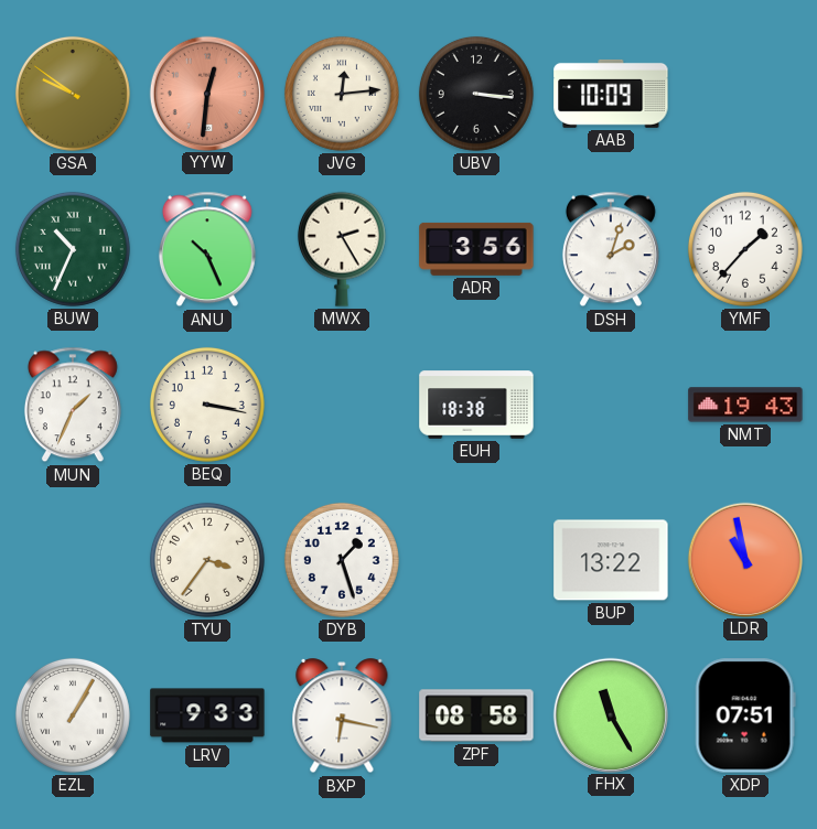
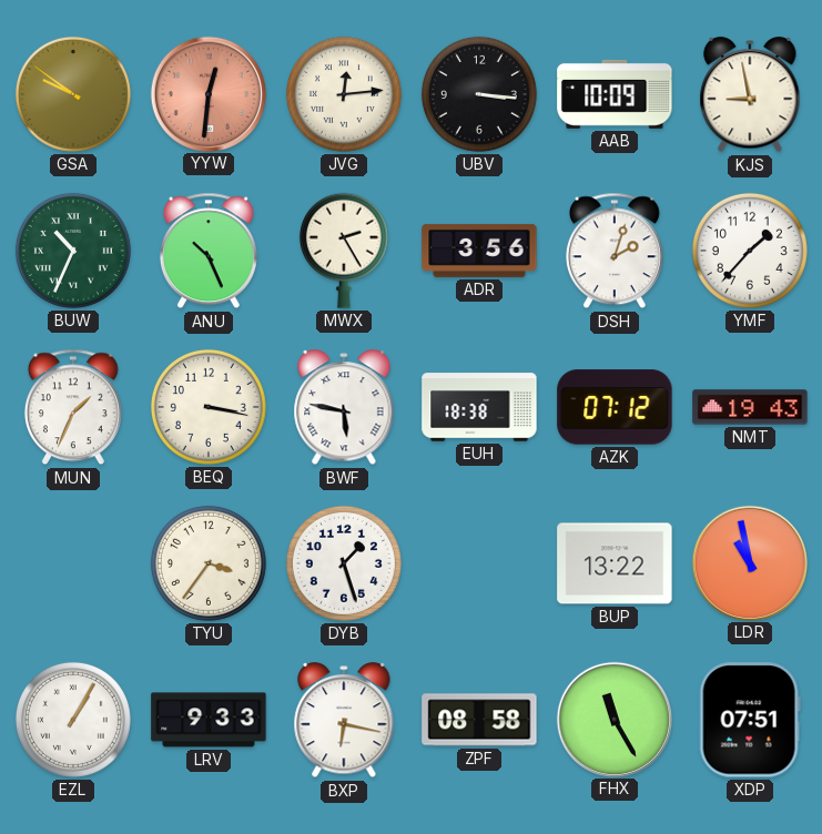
KJS: none -> 8:58 (750, 95)
BWF: none -> 5:47 (344, 408)
AZK: none -> 07:12 (615, 407)
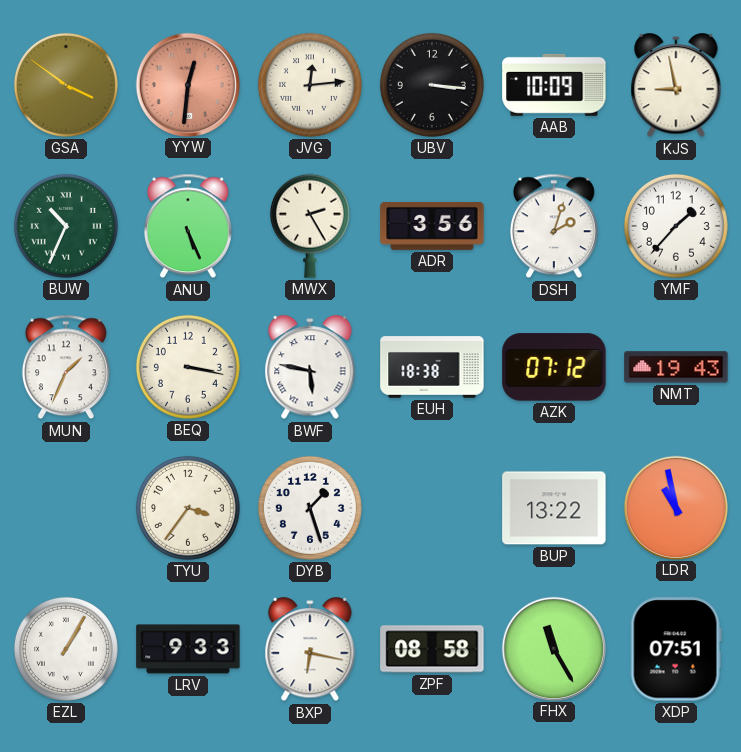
GSA: 9:51 -> 3:51 (66, 85)
ANU: 10:26 -> 5:26 (188, 226)
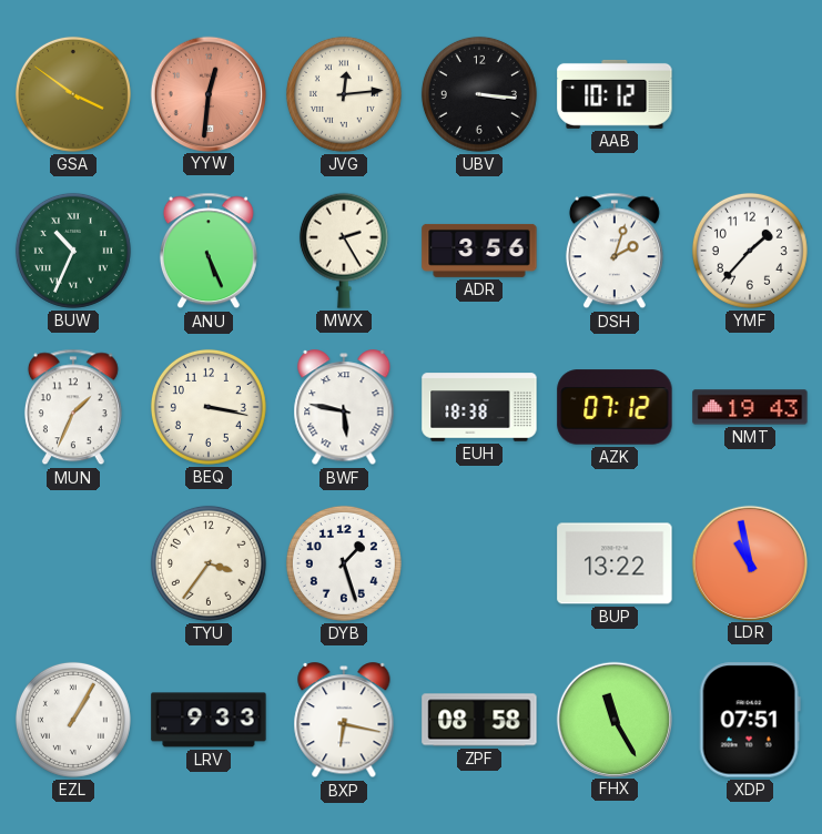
AAB: 10:09 -> 10:12 (615, 94)
KJS: 8:58 -> none (676, 86)
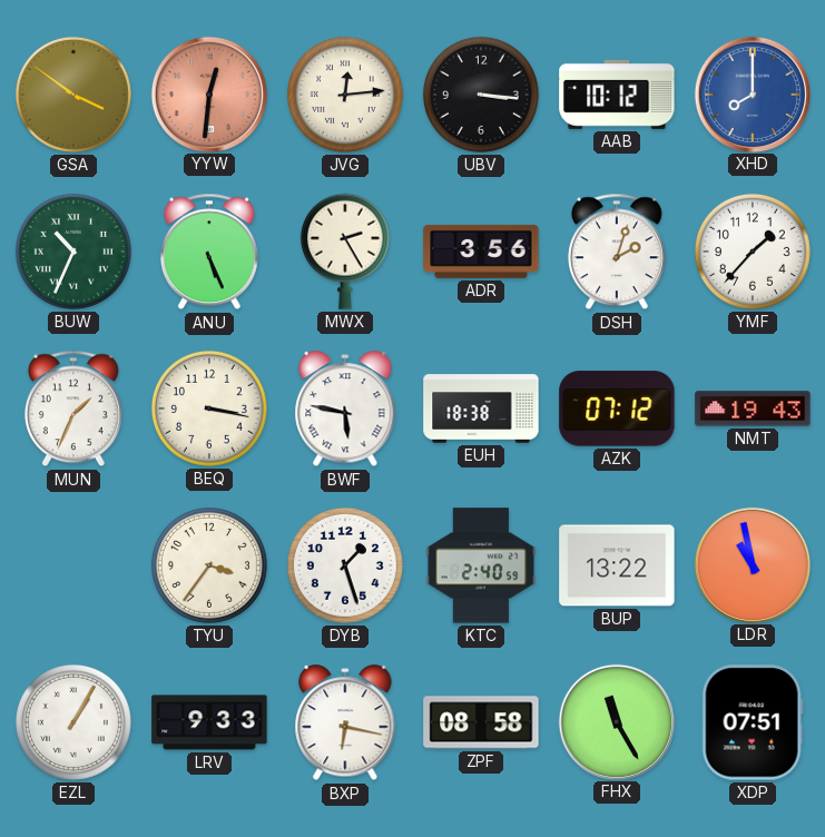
XHD: none -> 8:00 (752, 93)
KTC: none -> 2:40 (481, 565)
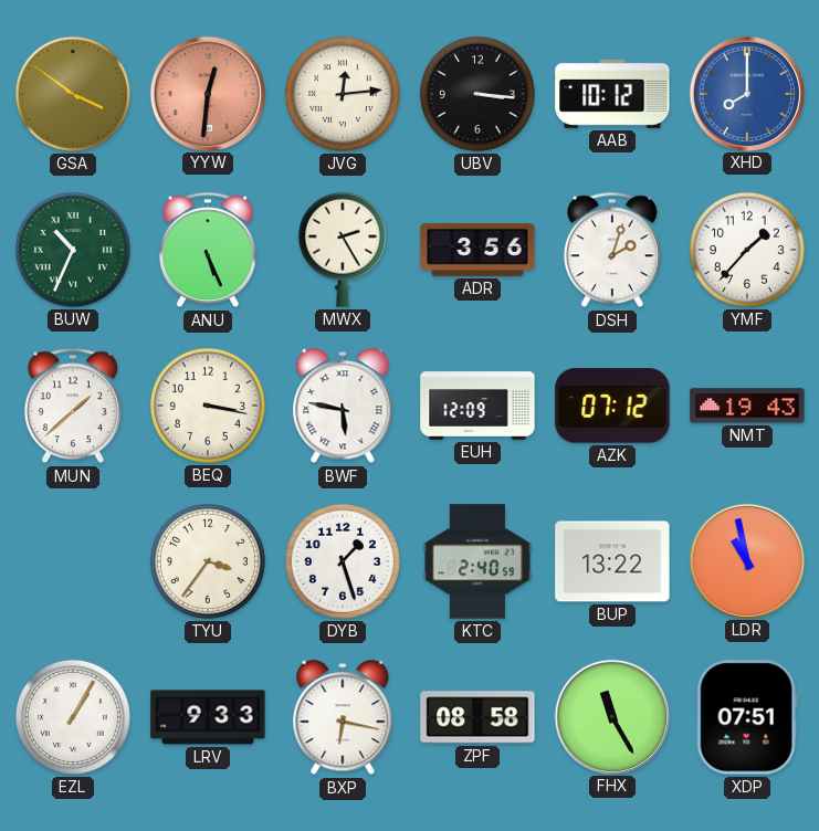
MUN: 1:34 -> 1:38 (73, 406)
EUH: 18:38 -> 12:09 (477, 406)
